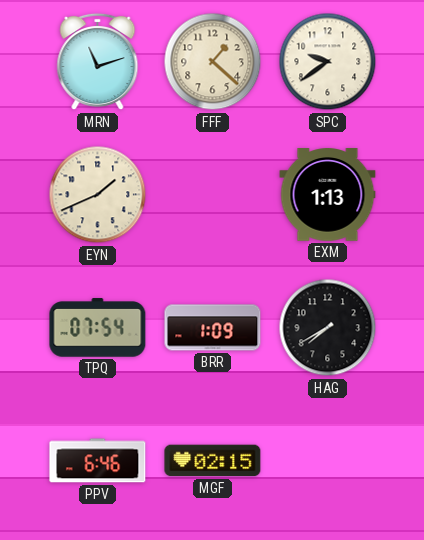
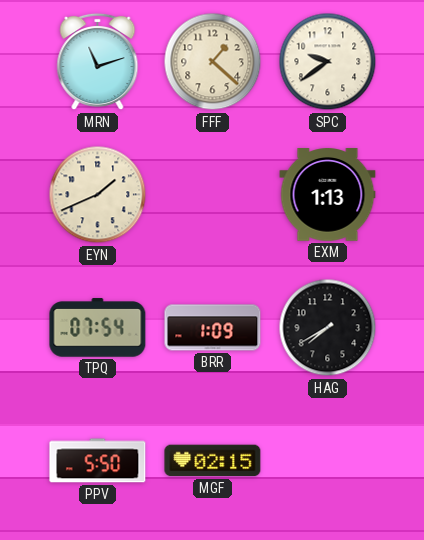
PPV: 6:46 -> 5:50 (98, 461)
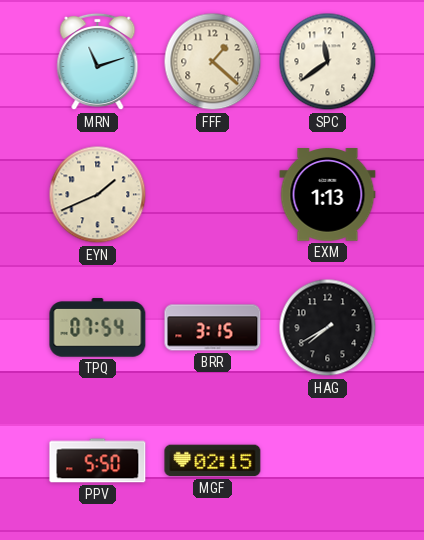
SPC: 9:39 -> 11:39 (328, 62)
BRR: 1:09 -> 3:15 (213, 328)
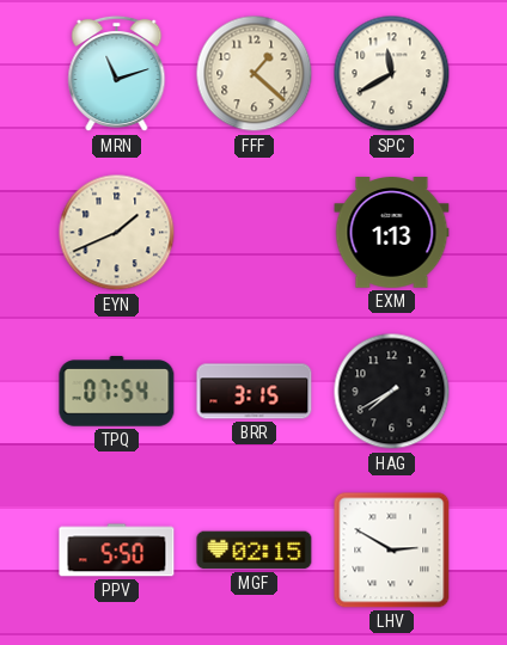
SPC: 11:39 -> 11:40 (392, 74)
LHV: none -> 2:50 (392, 551)
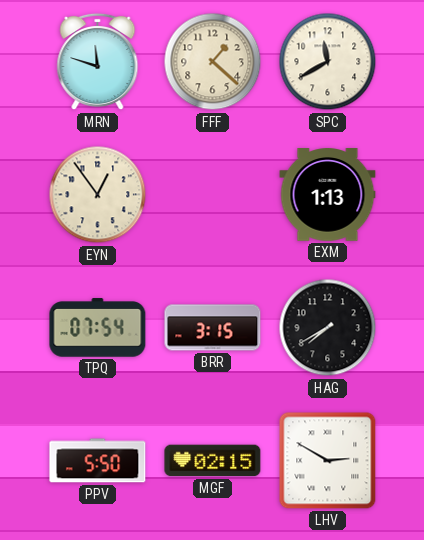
MRN: 11:12 -> 11:48 (98, 62)
EYN: 1:41 -> 12:54 (98, 195)
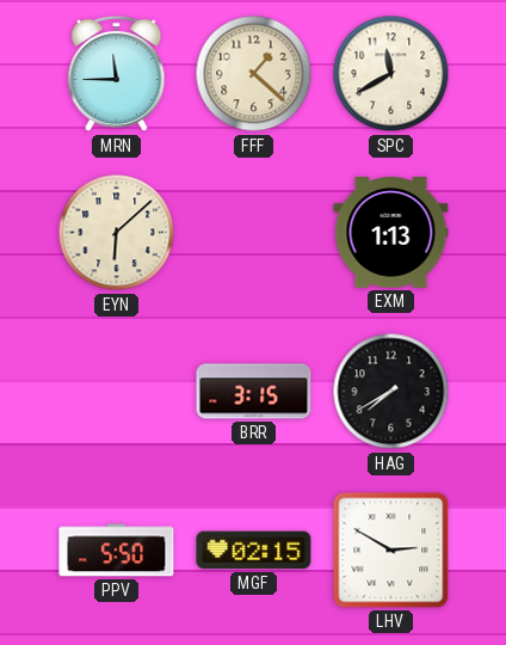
MRN: 11:48 -> 11:45 (117, 74)
EYN: 12:54 -> 6:08 (117, 233)
TPQ: 07:54 -> none (98, 328)
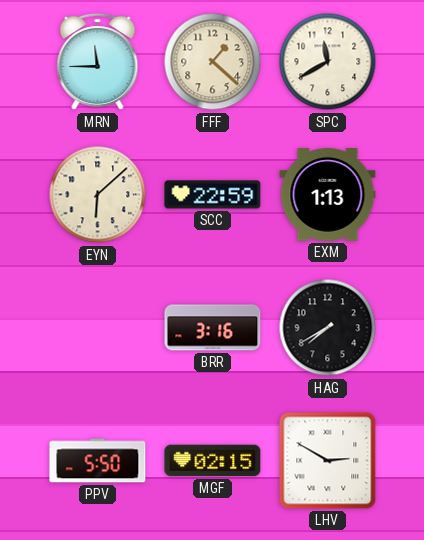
SCC: none -> 22:59 (213, 195)
BRR: 3:15 -> 3:16 (213, 328)
